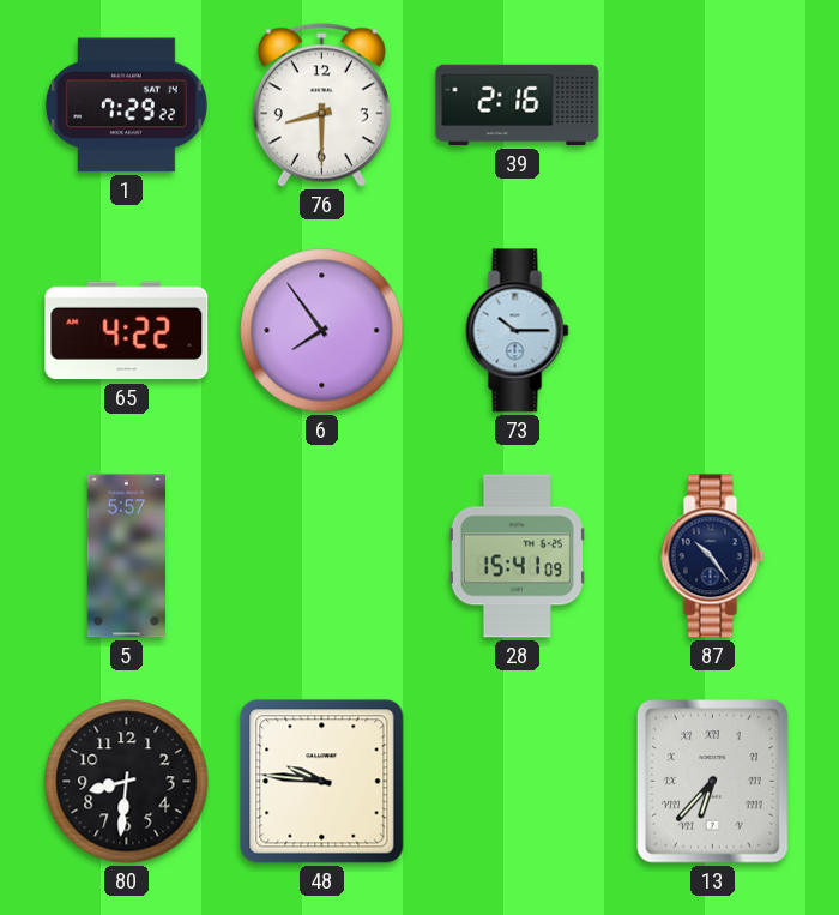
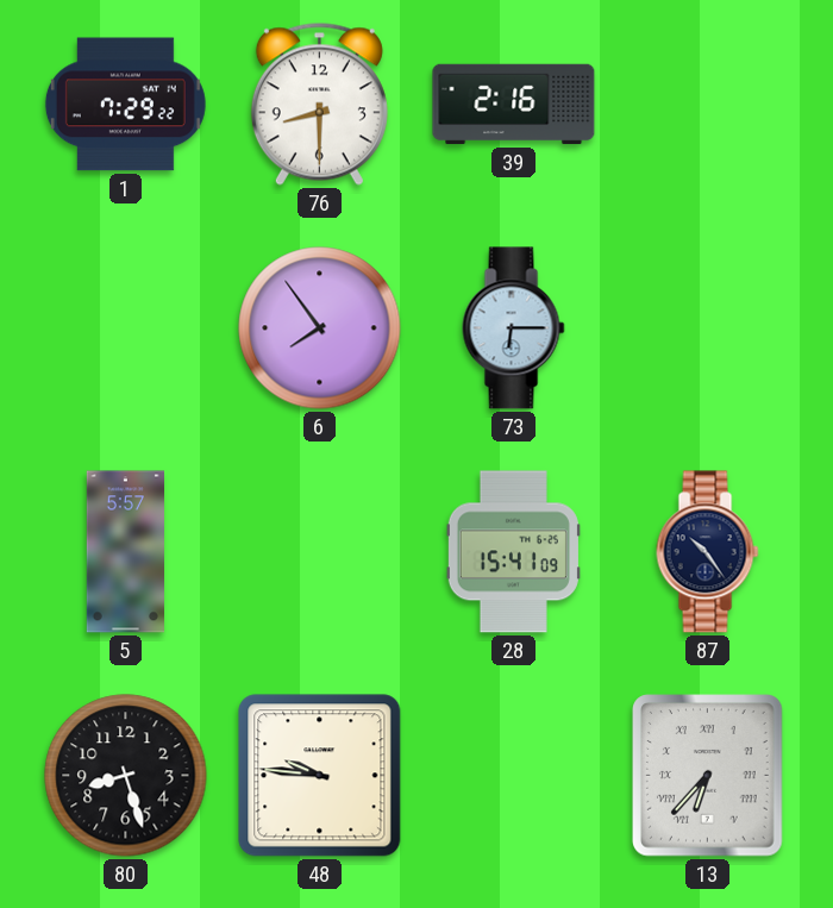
65: 4:22 -> none (127, 331)
73: 10:15 -> 6:15 (514, 328)
80: 8:31 -> 8:27 (126, 776)
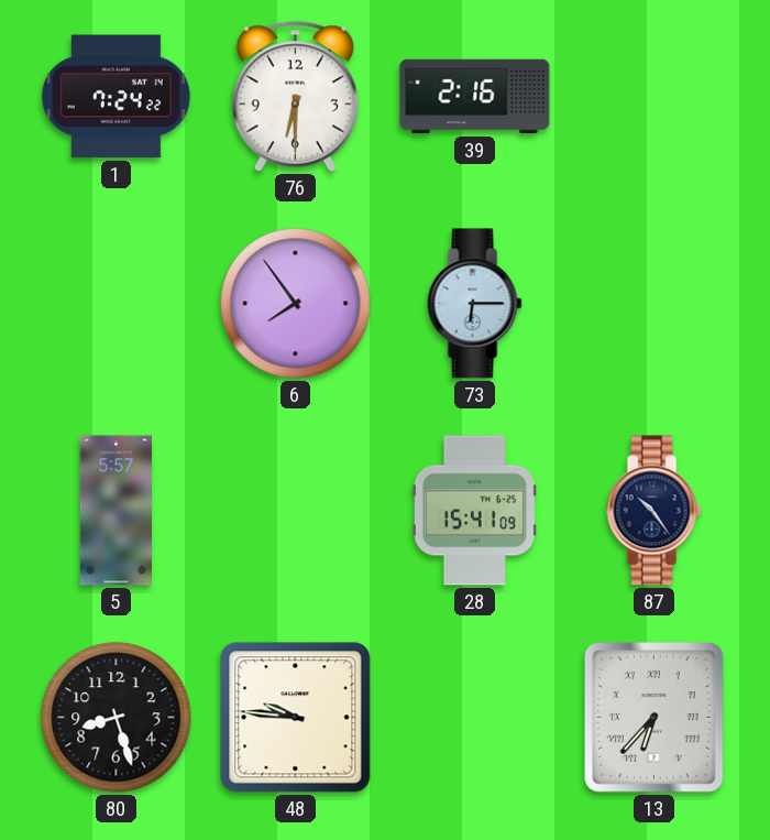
1: 7:29 -> 7:24 (116, 97)
76: 8:30 -> 6:30 (295, 96)
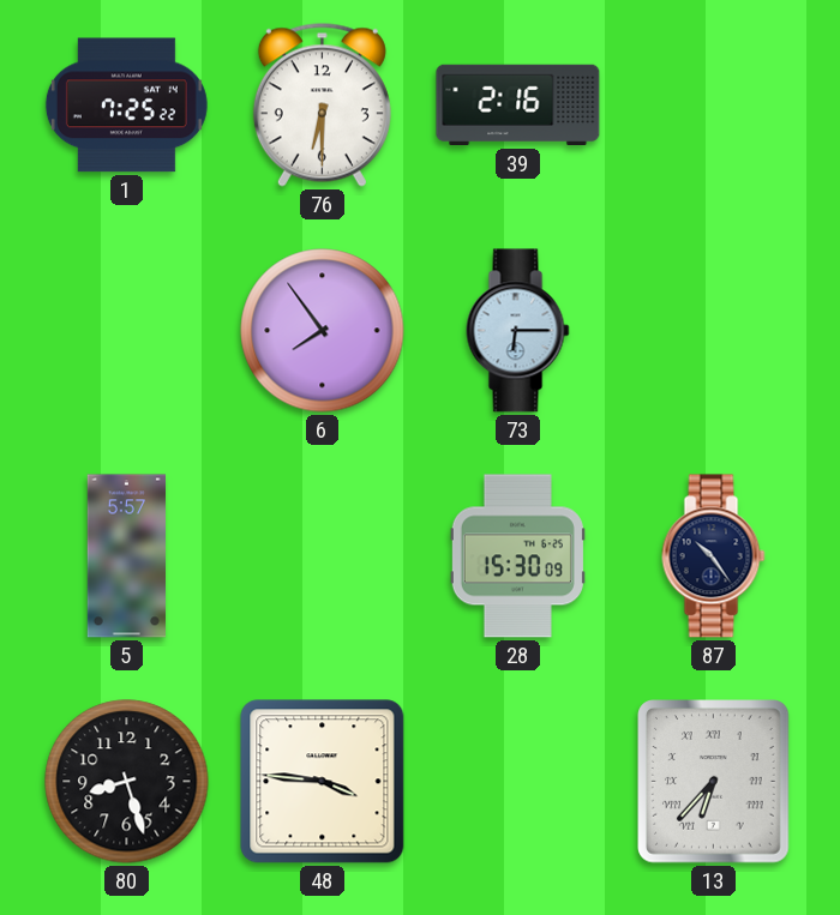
1: 7:24 -> 7:25 (126, 106)
28: 15:41 -> 15:30 (517, 556)
48: 9:46 -> 3:46 (323, 782)
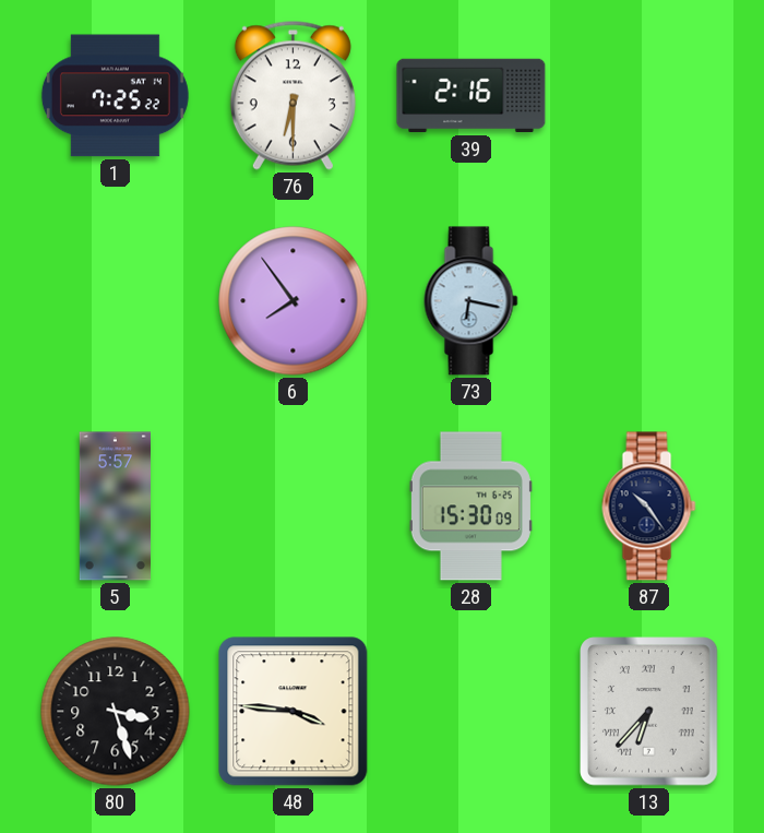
73: 6:15 -> 6:17 (471, 301)
80: 8:27 -> 3:27 (116, 712)
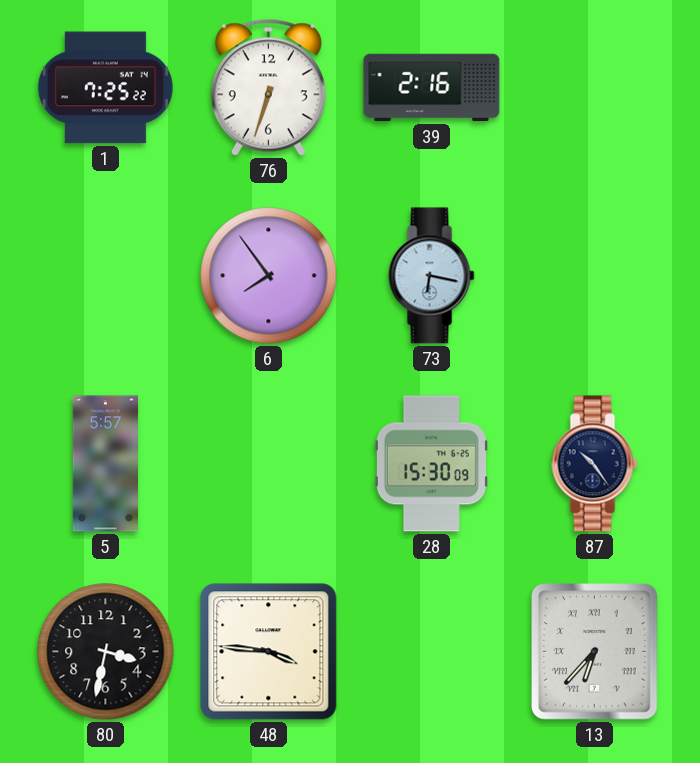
76: 6:30 -> 6:33 (268, 87)
80: 3:27 -> 3:32 (106, 652)
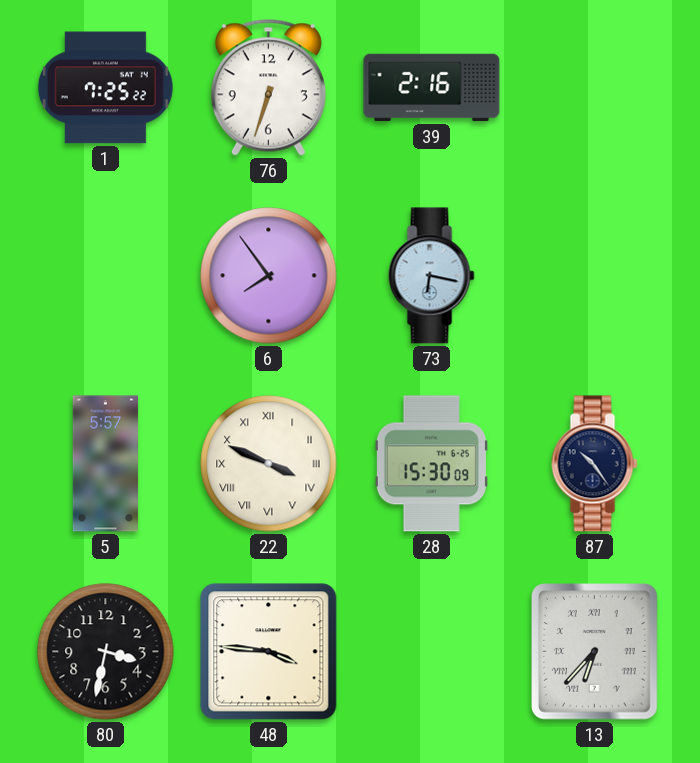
22: none -> 3:49 (269, 464)
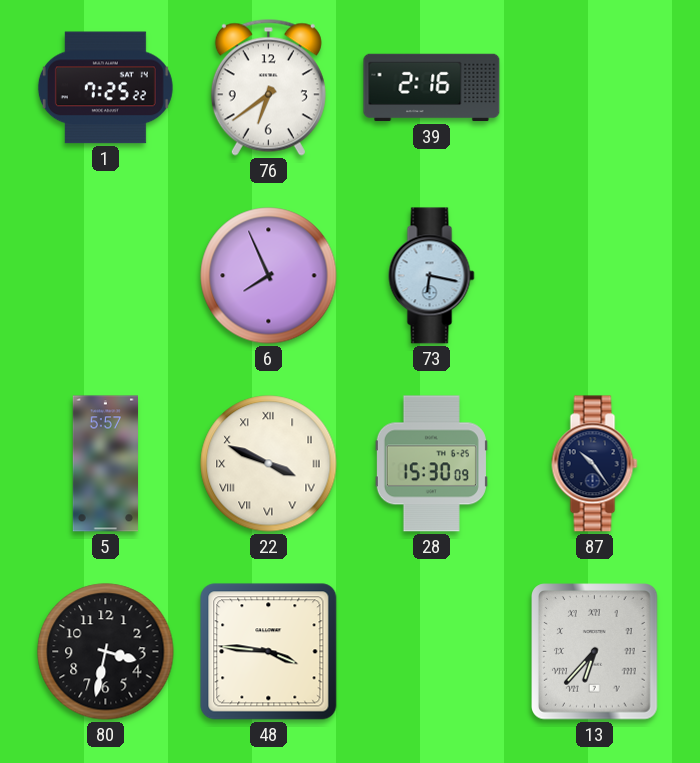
76: 6:33 -> 6:39 (268, 87)
6: 7:54 -> 7:56 (269, 276)
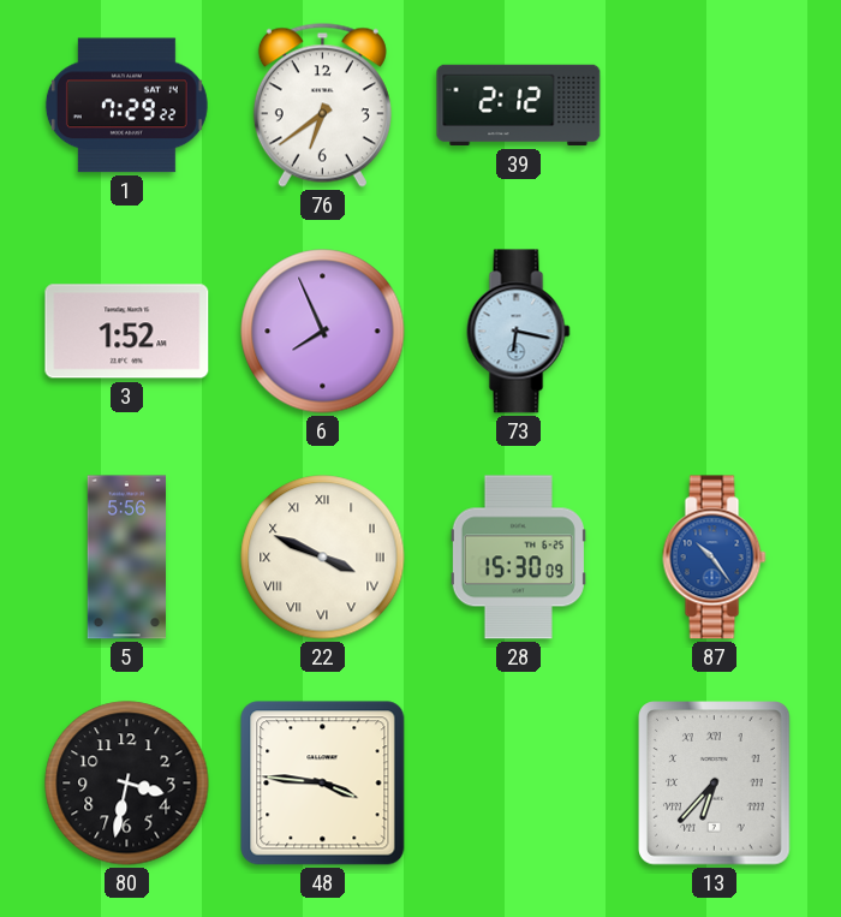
1: 7:25 -> 7:29 (126, 106)
39: 2:16 -> 2:12 (519, 106)
3: none -> 1:52 (127, 332)
5: 5:57 -> 5:56 (126, 558)
87 dial: navy -> blue (715, 558)
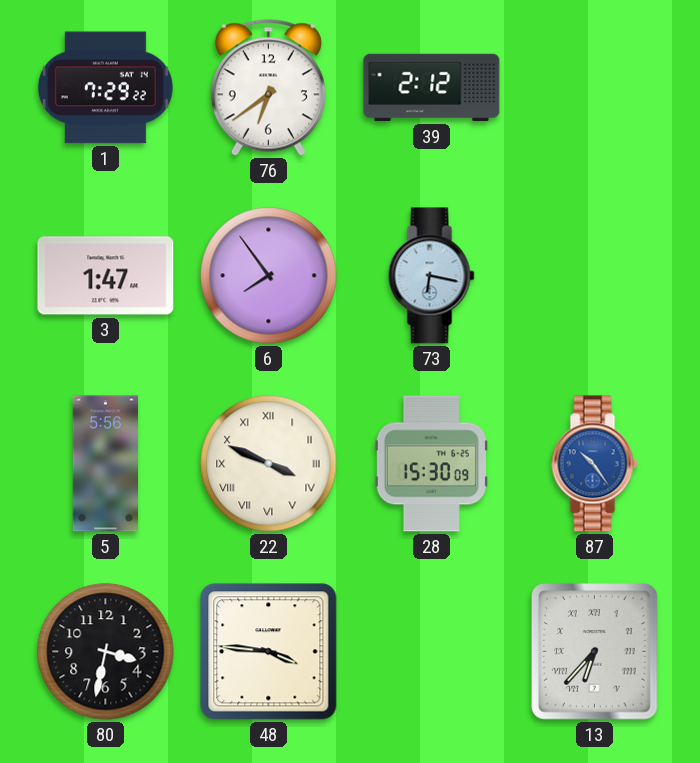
3: 1:52 -> 1:47 (106, 276)
6: 7:56 -> 7:54 (269, 276)
